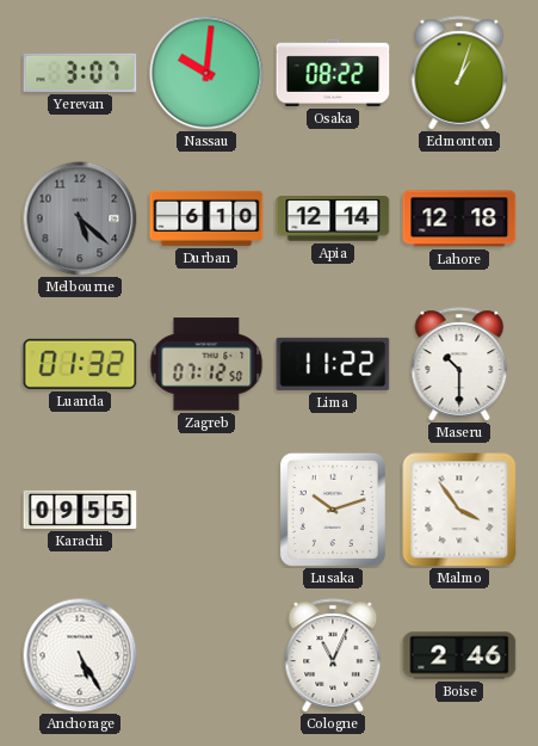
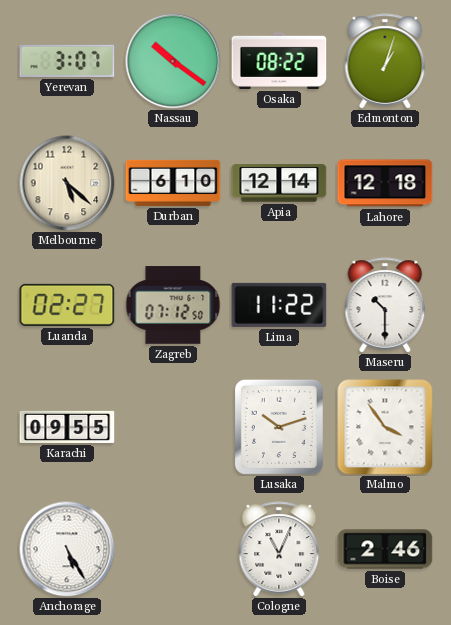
Nassau: 10:01 -> 10:21 (173, 61)
Melbourne dial: grey -> cream (67, 183)
Luanda: 01:32 -> 02:27 (67, 305)
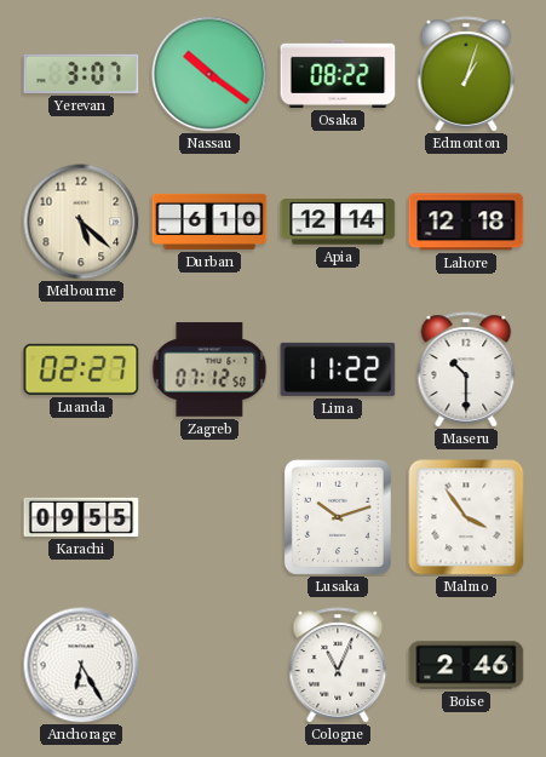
Anchorage: 5:25 -> 6:25 (81, 665)
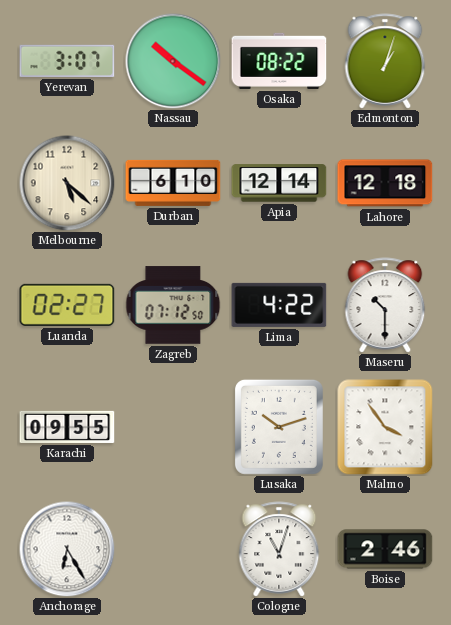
Lima: 11:22 -> 4:22 (279, 305)
Cologne: 11:04 -> 11:03 (279, 549)
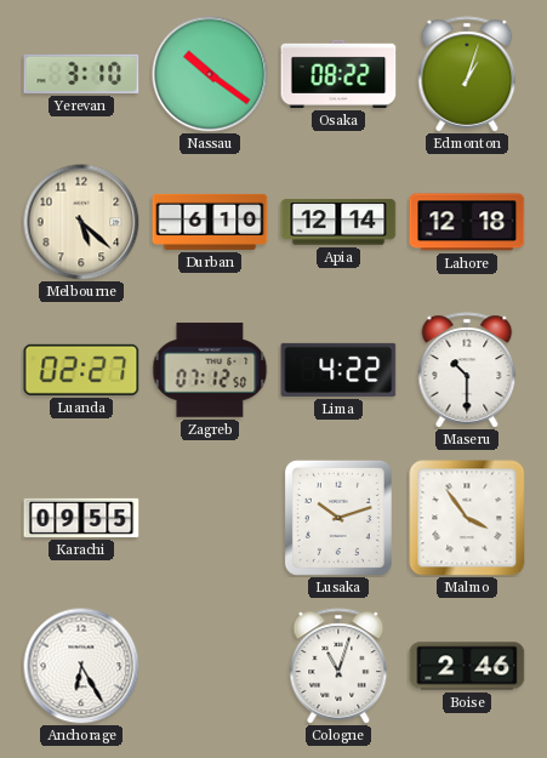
Yerevan: 3:07 -> 3:10 (81, 74)
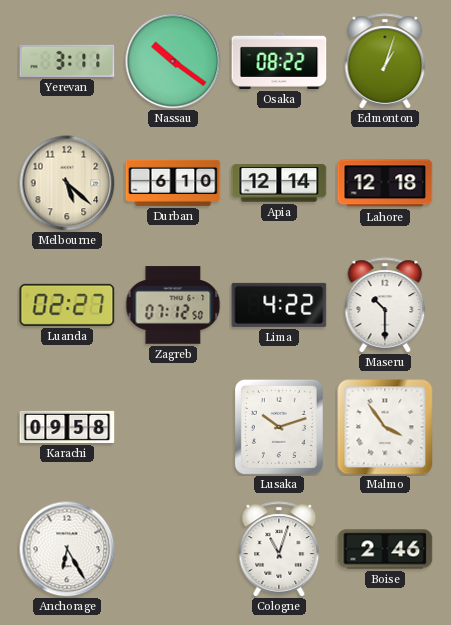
Yerevan: 3:10 -> 3:11 (67, 61)
Karachi: 09:55 -> 09:58 (67, 427)
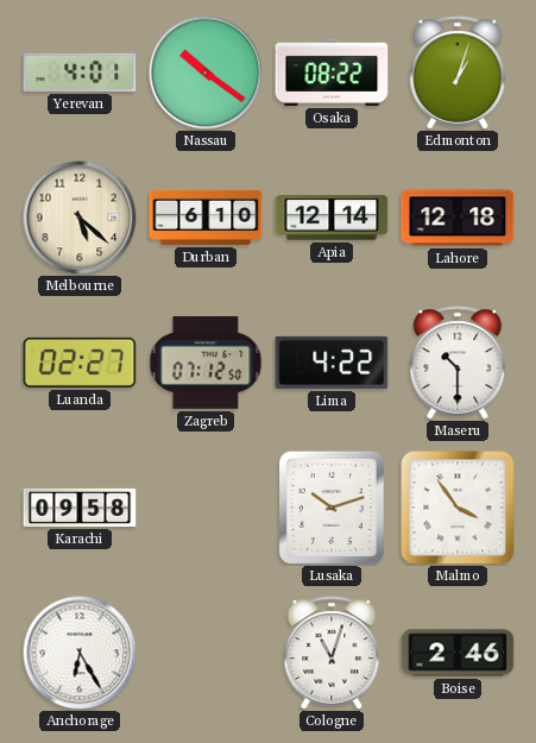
Yerevan: 3:11 -> 4:01 (80, 73)
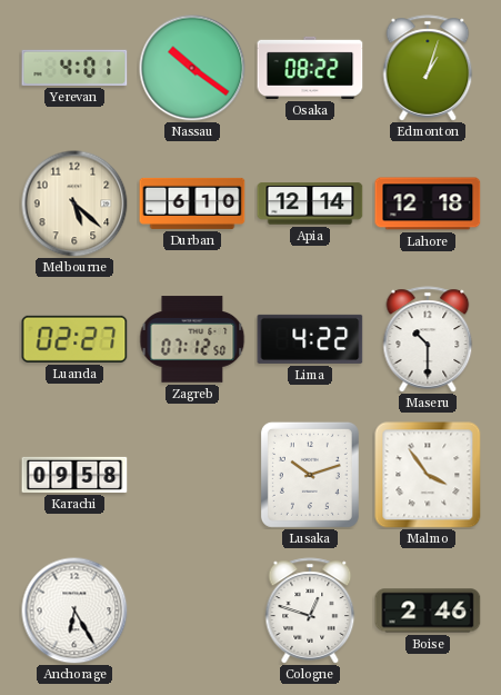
Cologne: 11:03 -> 12:48 (310, 610)
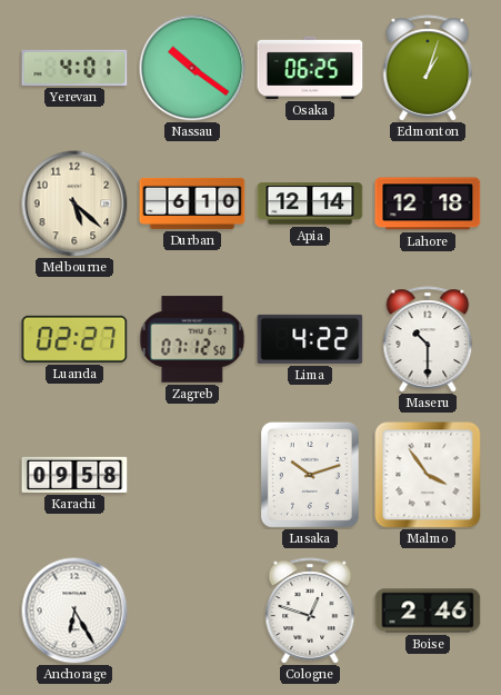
Osaka: 08:22 -> 06:25 (310, 68)
